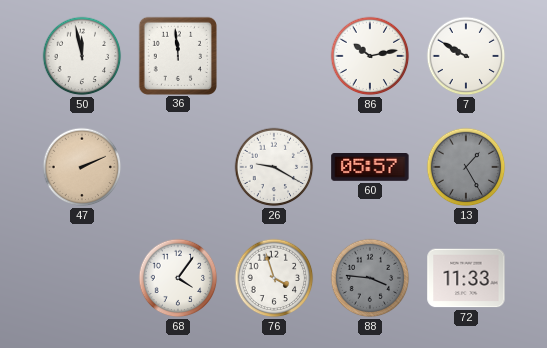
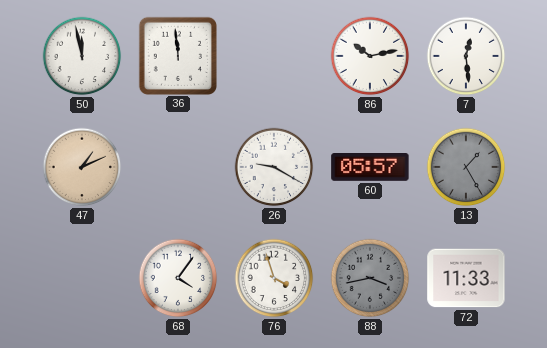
7: 9:50 -> 12:29 (466, 56)
47: 2:11 -> 1:11 (82, 167)
88: 3:46 -> 3:43 (370, 278)
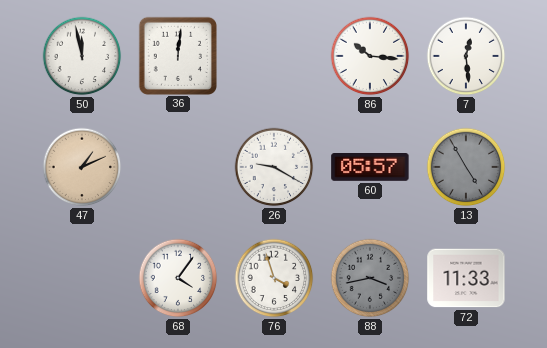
36: 11:59 -> 12:01 (177, 55)
86: 10:13 -> 10:16 (370, 56)
13: 1:25 -> 4:55 (466, 167)
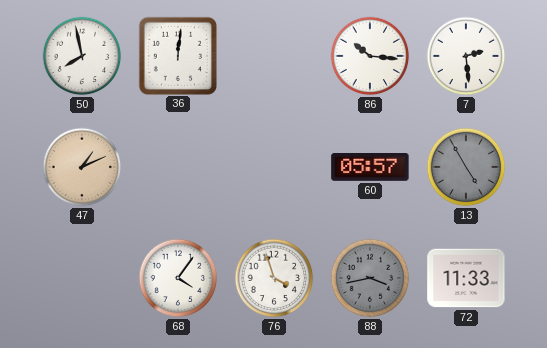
50: 11:58 -> 7:58 (82, 56)
7: 12:29 -> 2:29 (466, 56)
26: 9:20 -> none (274, 167)
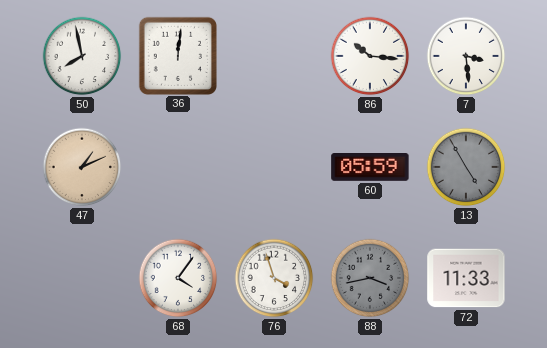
7: 2:29 -> 3:29 (466, 56)
60: 05:57 -> 05:59 (370, 168)
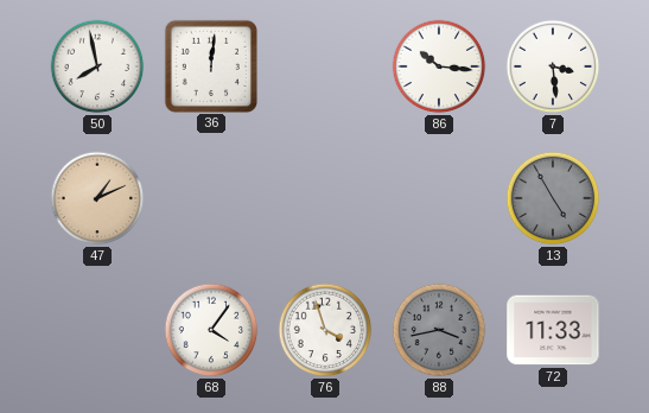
60: 05:59 -> none (370, 168)
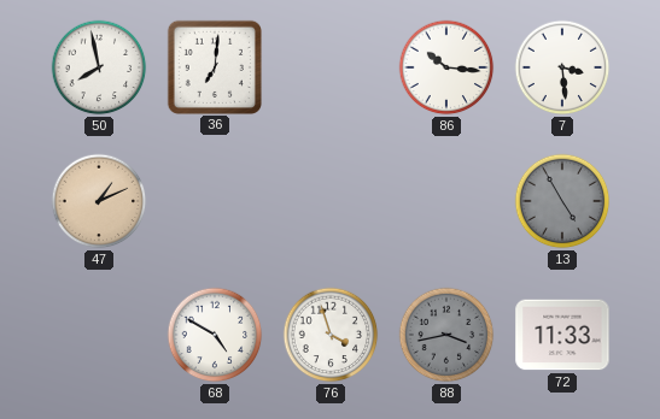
36: 12:01 -> 7:01 (214, 66)
68: 4:06 -> 4:50 (215, 335)
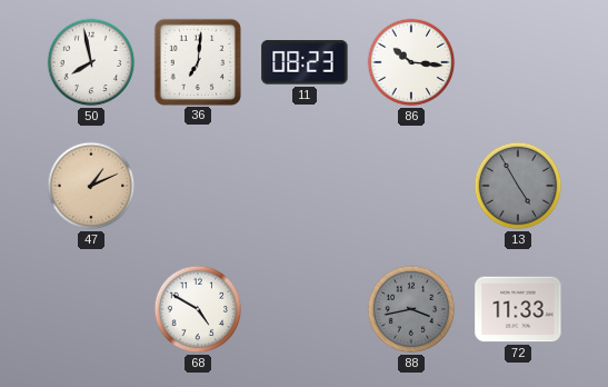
11: none -> 08:23 (305, 62)
7: 3:29 -> none (562, 67)
76: 3:57 -> none (331, 335)
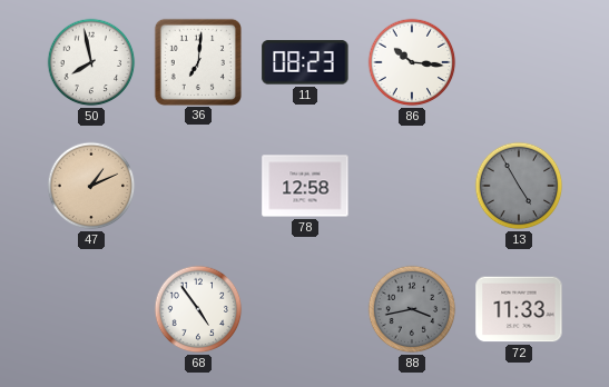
78: none -> 12:58 (305, 186)
68: 4:50 -> 4:54 (198, 309)
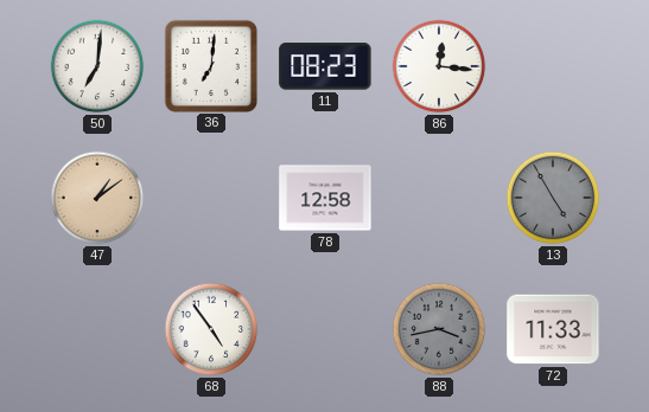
50: 7:58 -> 7:01 (97, 66)
86: 10:16 -> 12:16 (439, 66)
47: 1:11 -> 1:09 (97, 198)
